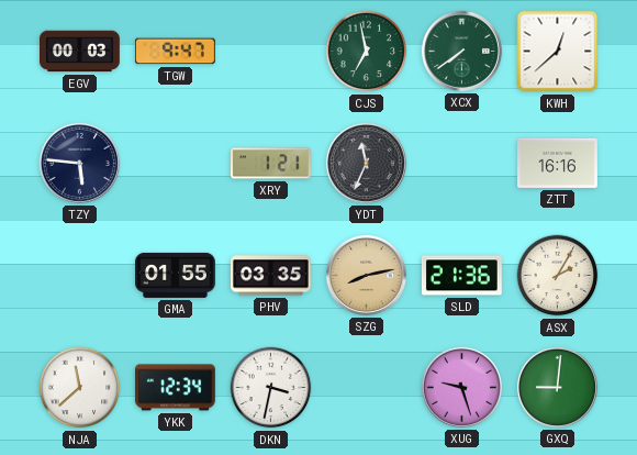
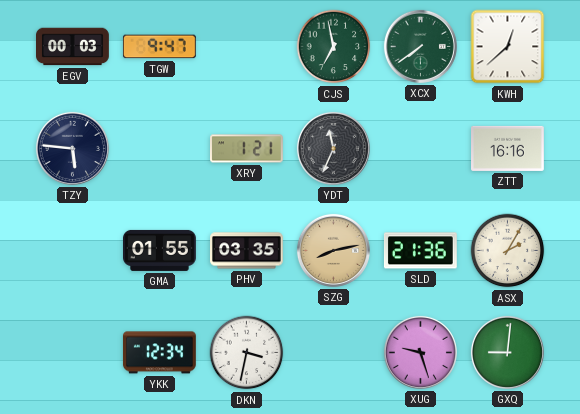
NJA: 11:38 -> none (80, 388)
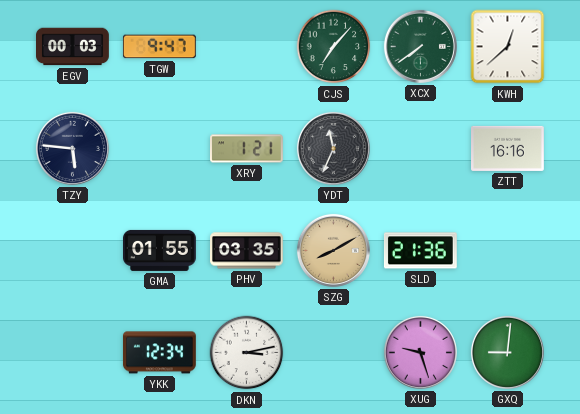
CJS: 6:58 -> 7:07 (334, 47)
SZG: 8:13 -> 8:10 (333, 250)
ASX: 2:05 -> none (508, 251)
DKN: 3:32 -> 3:13 (247, 353)
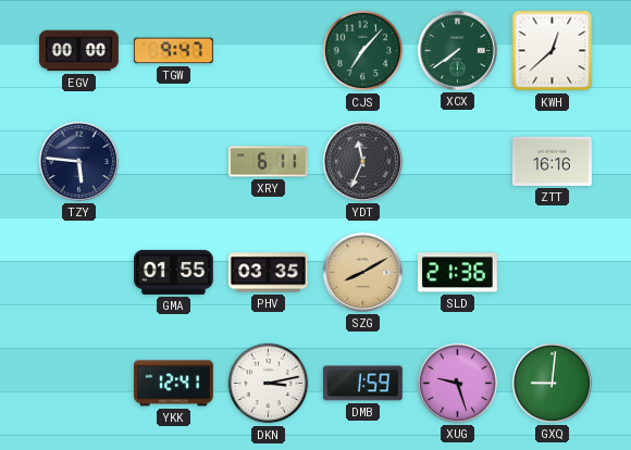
EGV: 00:03 -> 00:00 (79, 51)
XRY: 1:21 -> 6:11 (269, 162)
YKK: 12:34 -> 12:41 (173, 384)
DMB: none -> 1:59 (362, 384)
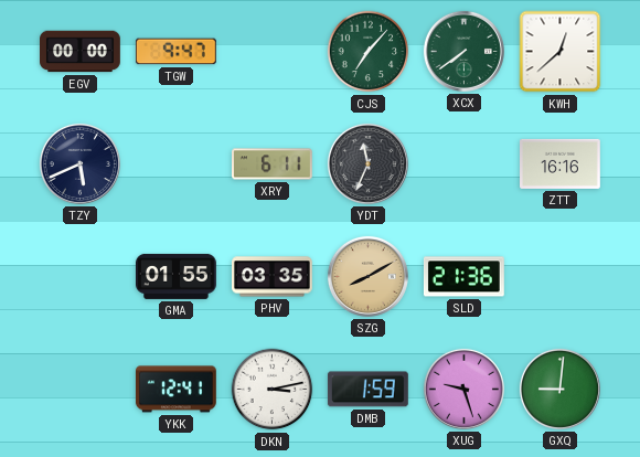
TZY: 5:46 -> 5:41 (79, 163)
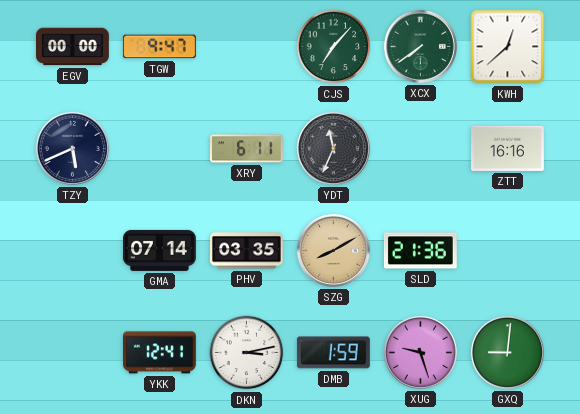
GMA: 01:55 -> 07:14 (160, 250)
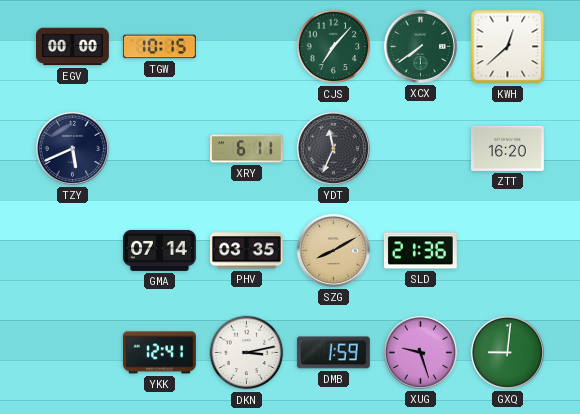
TGW: 9:47 -> 10:15 (159, 47)
ZTT: 16:16 -> 16:20 (508, 148)
